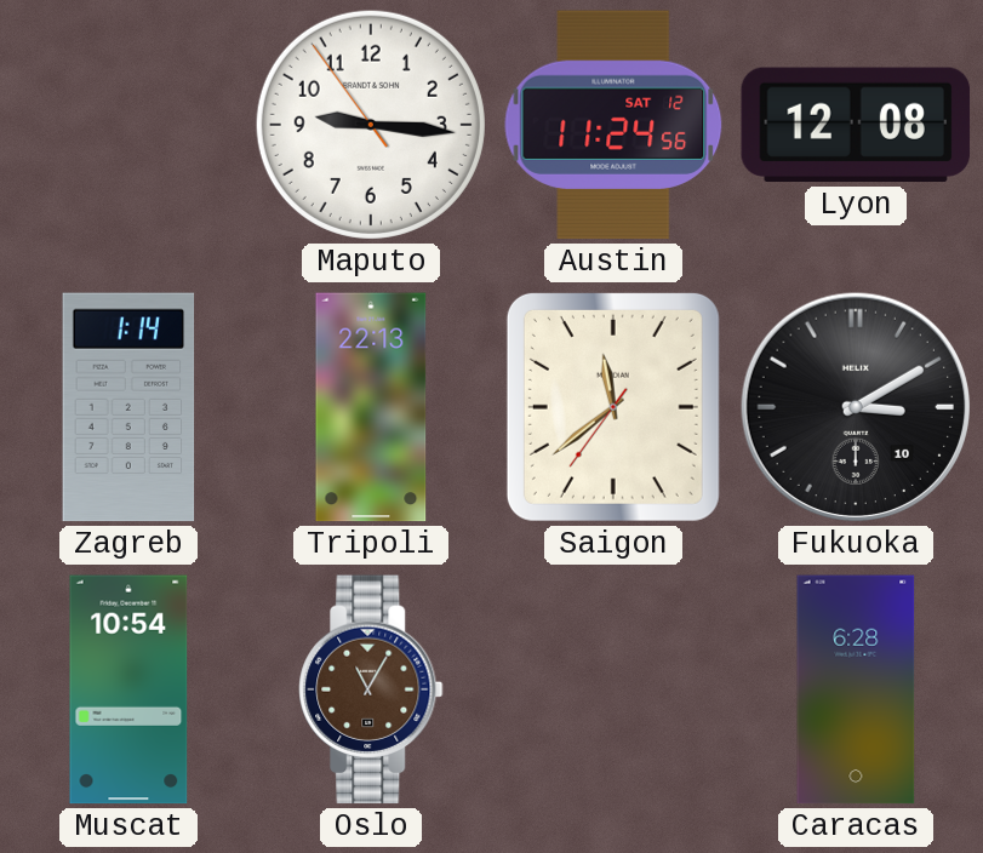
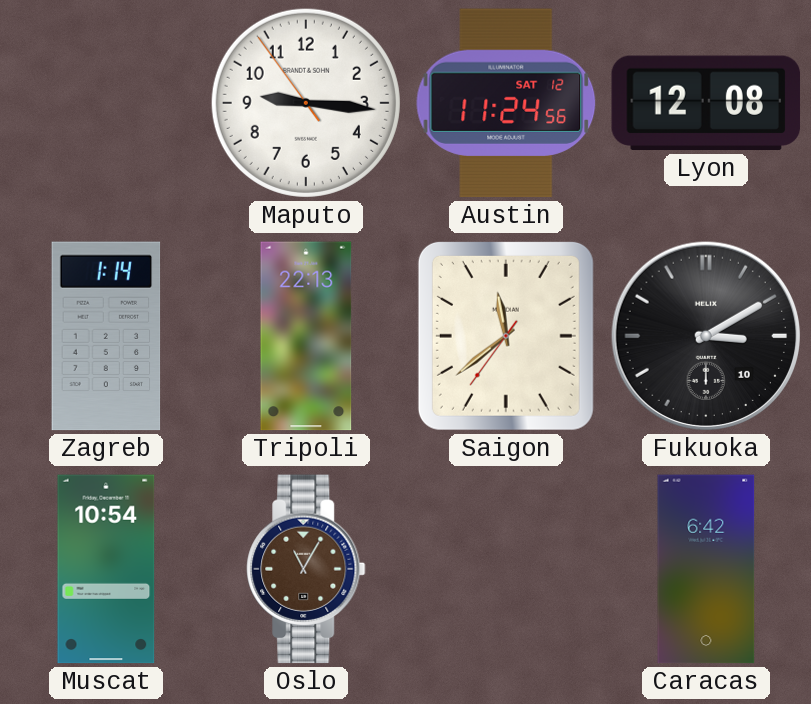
Caracas: 6:28 -> 6:42 (706, 569)
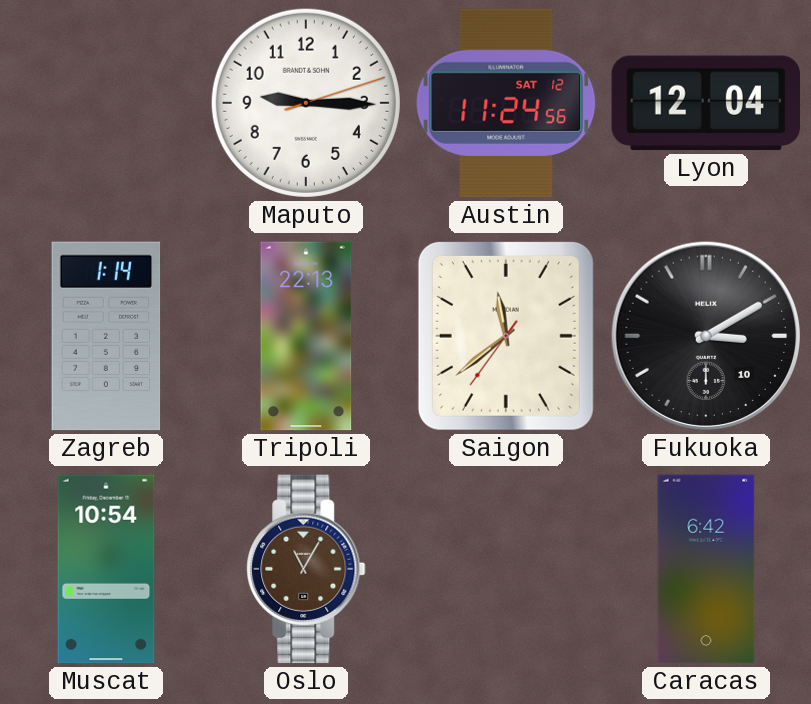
Maputo: 9:15:54 -> 9:15:12 (306, 103)
Lyon: 12:08 -> 12:04 (706, 103)
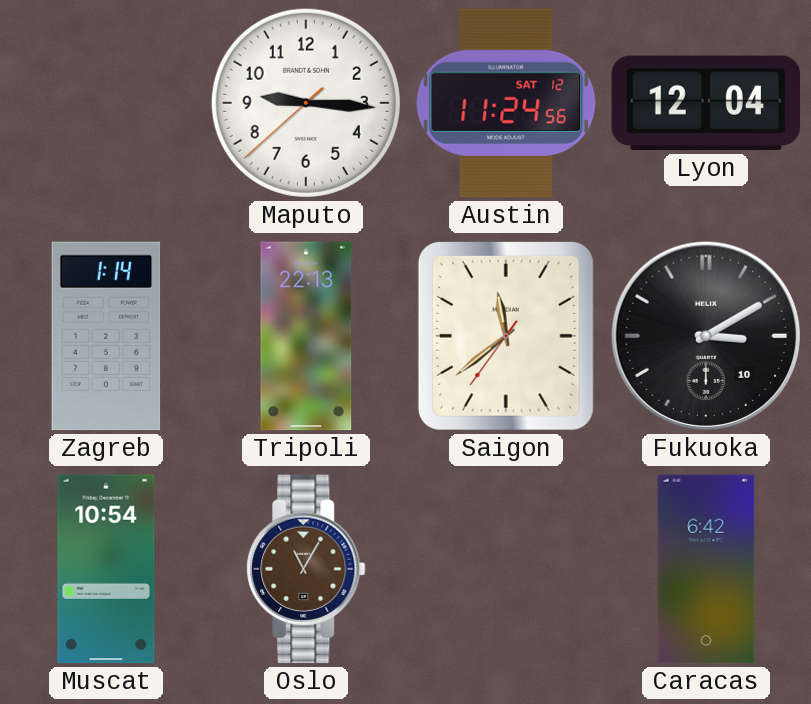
Maputo: 9:15:12 -> 9:15:38 (306, 103)
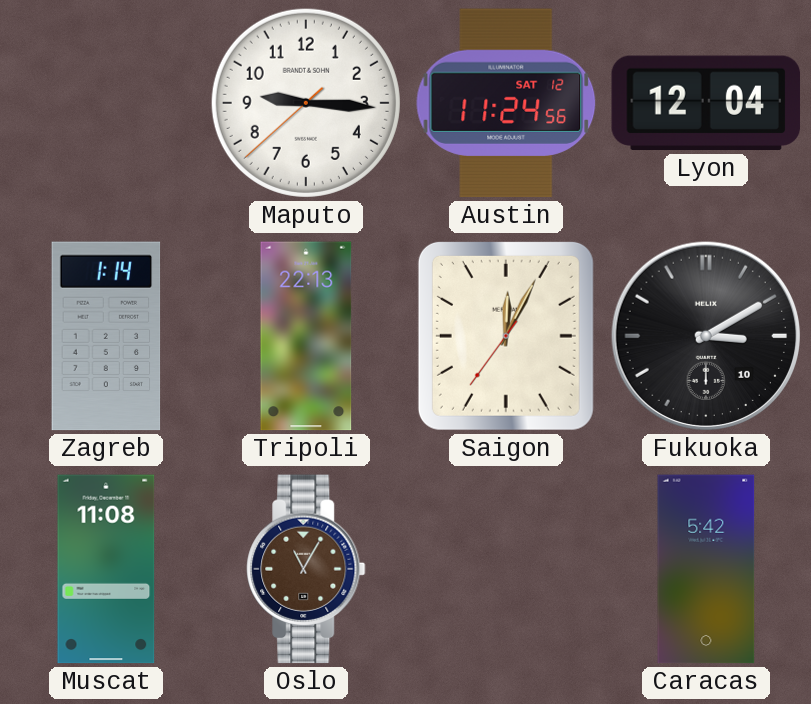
Saigon: 11:38 -> 12:04 (506, 336)
Muscat: 10:54 -> 11:08 (106, 569)
Caracas: 6:42 -> 5:42 (706, 569)
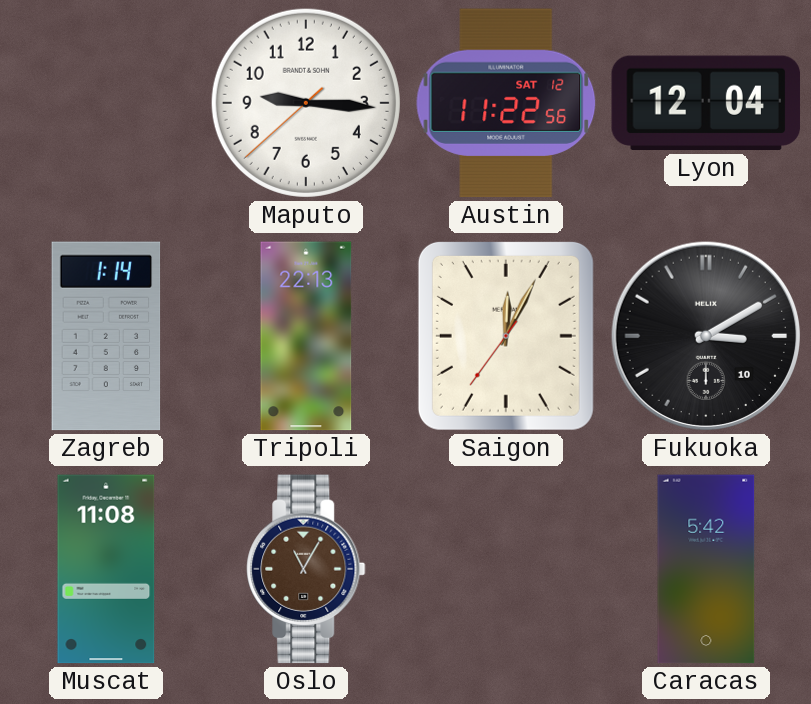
Austin: 11:24 -> 11:22 (506, 103)
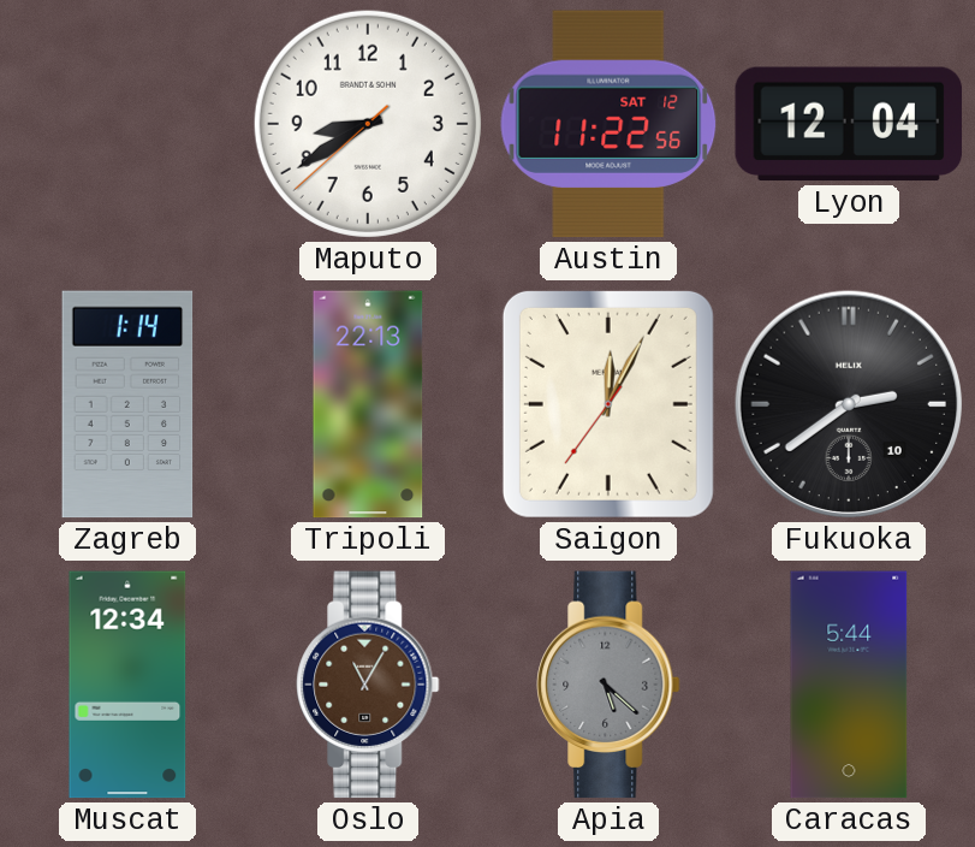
Maputo: 9:15 -> 8:39 (368, 124)
Fukuoka: 3:10 -> 2:39 (849, 404)
Muscat: 11:08 -> 12:34 (127, 685)
Apia: none -> 5:22 (608, 685)
Caracas: 5:42 -> 5:44 (849, 685)
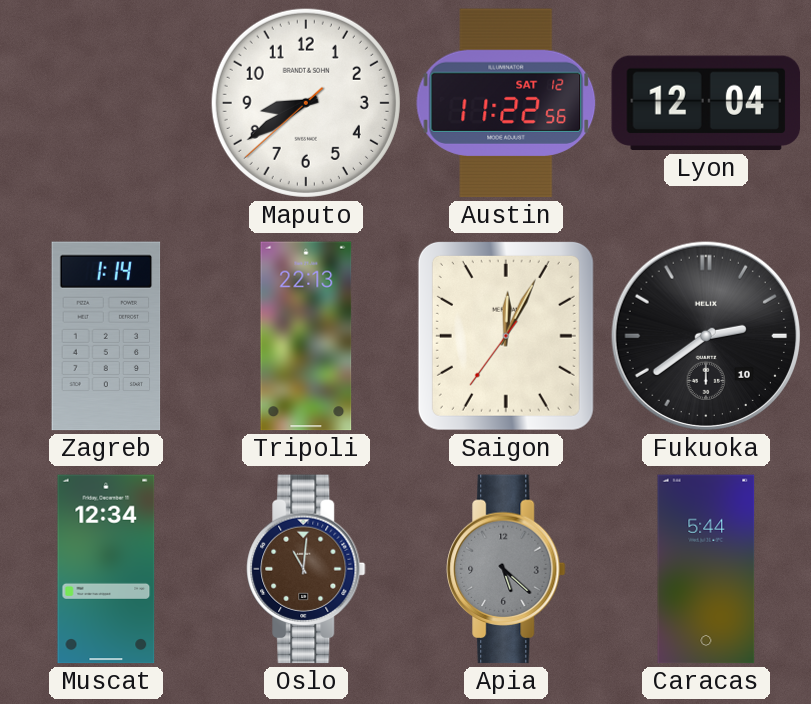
Oslo: 11:05 -> 11:01 (306, 569)
